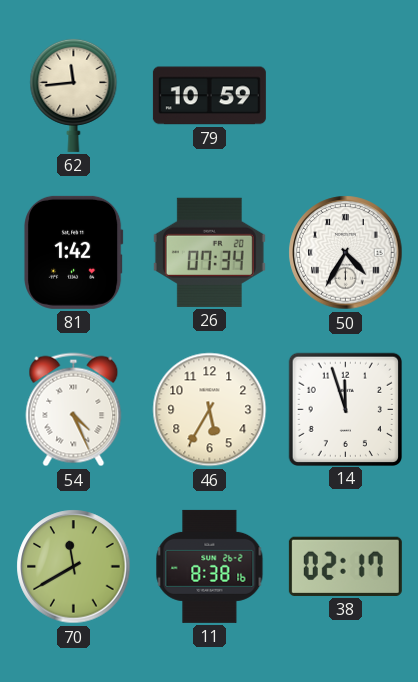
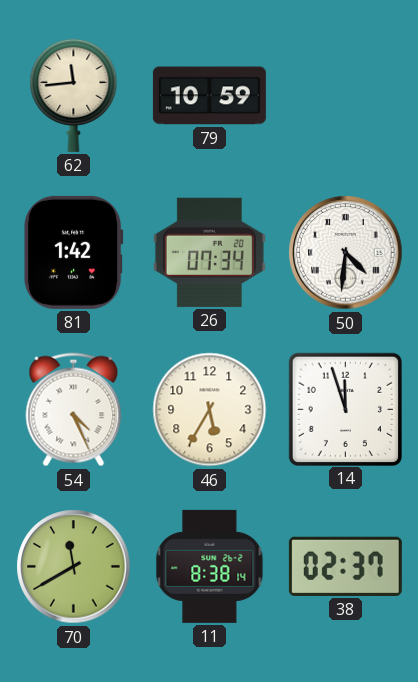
50: 4:35 -> 4:31 (346, 253)
11: 8:38:16 -> 8:38:14 (210, 566)
38: 02:17 -> 02:37 (345, 566)
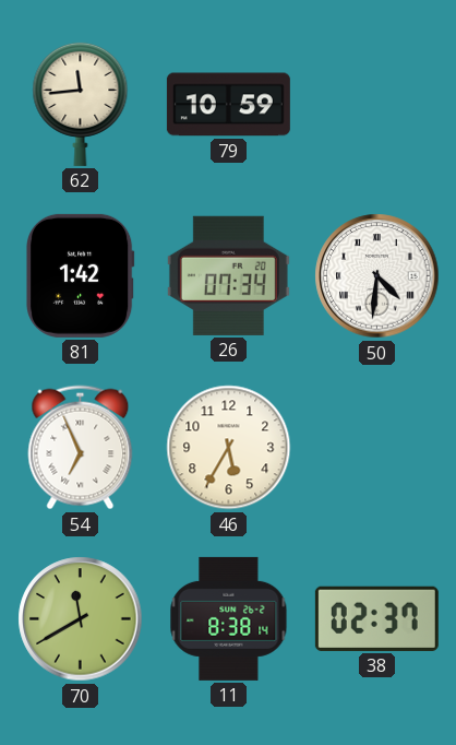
54: 4:26 -> 6:56 (81, 448)
14: 11:57 -> none (345, 409)
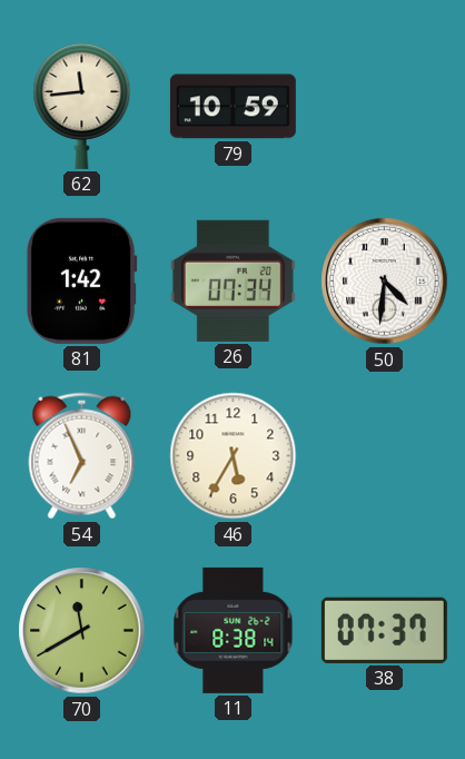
38: 02:37 -> 07:37 (384, 630)
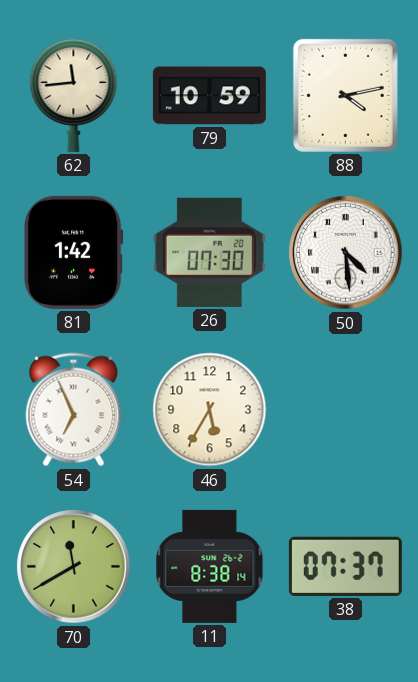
88: none -> 4:13 (345, 95)
26: 07:34 -> 07:30 (209, 252)
50: 4:31 -> 4:29 (346, 253)
